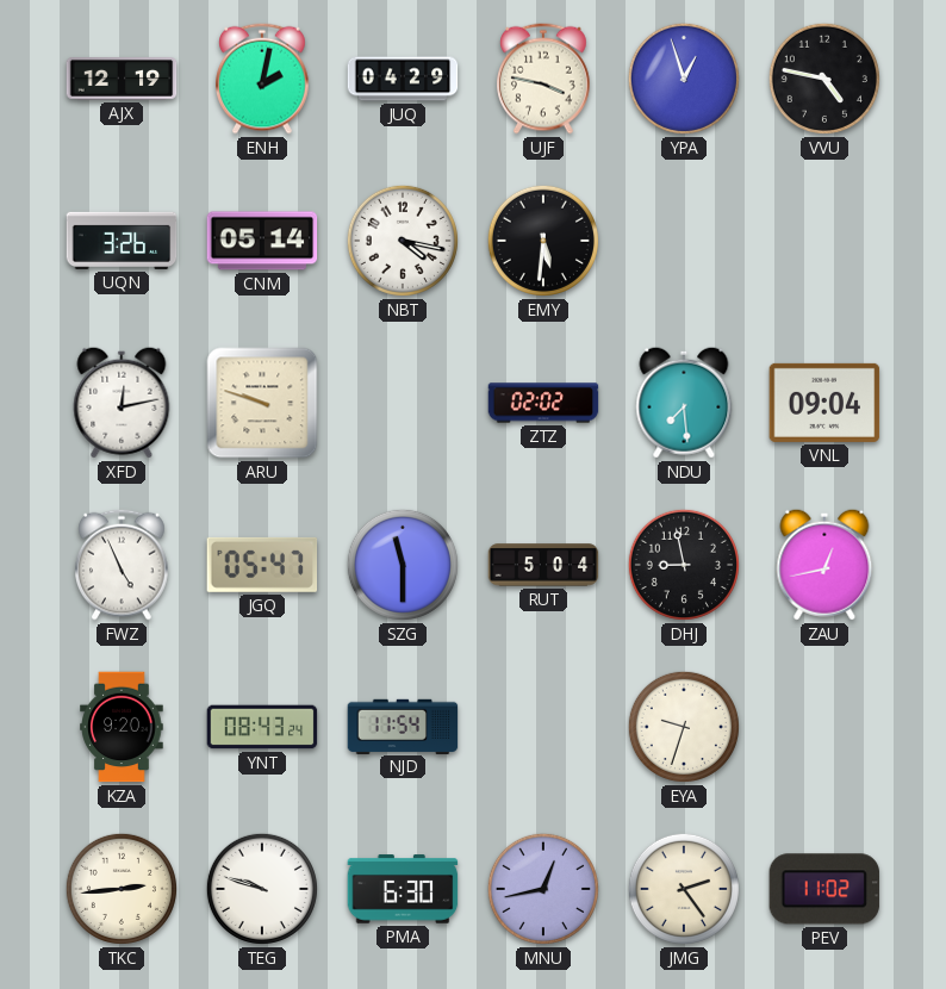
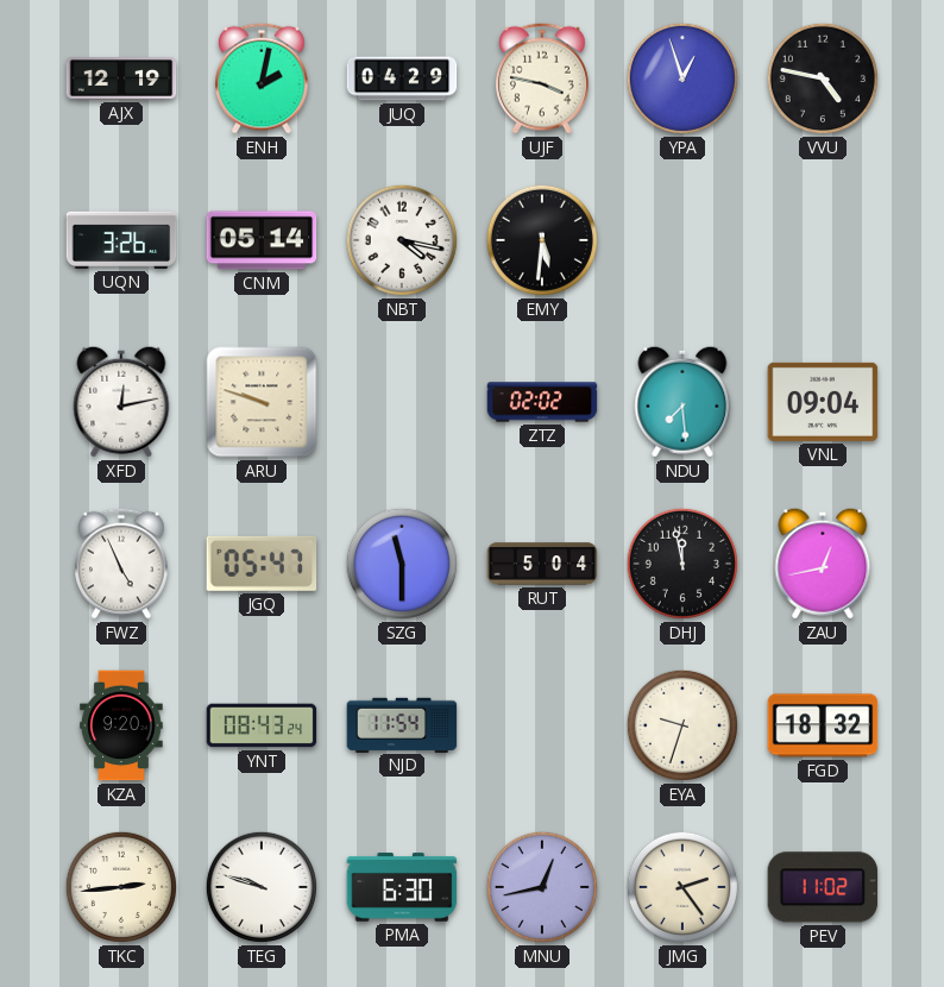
DHJ: 8:58 -> 11:58 (682, 564)
FGD: none -> 18:32 (823, 725)
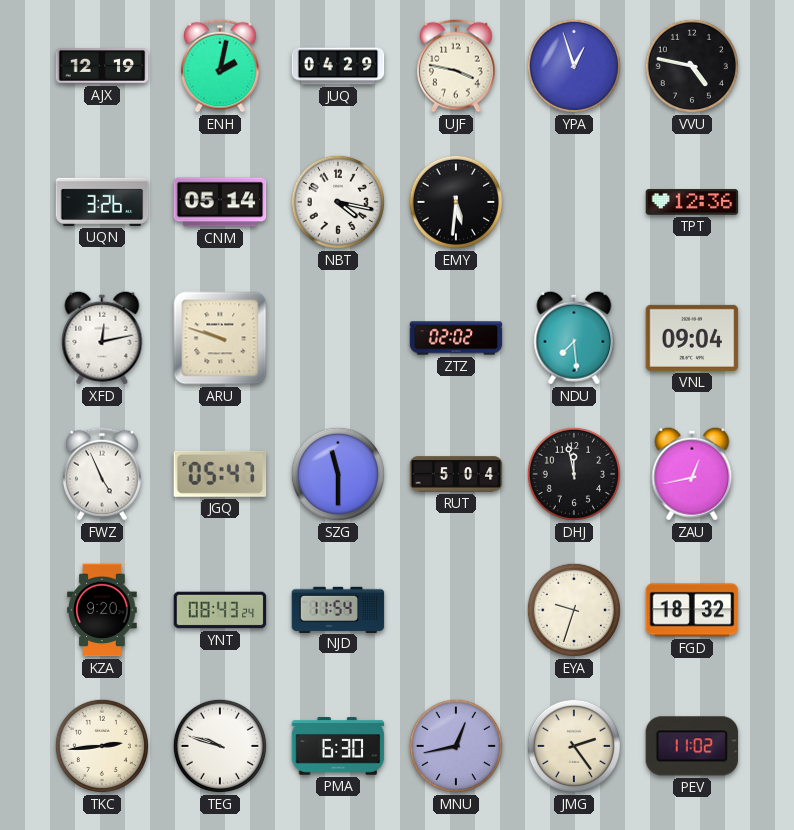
TPT: none -> 12:36 (692, 202)
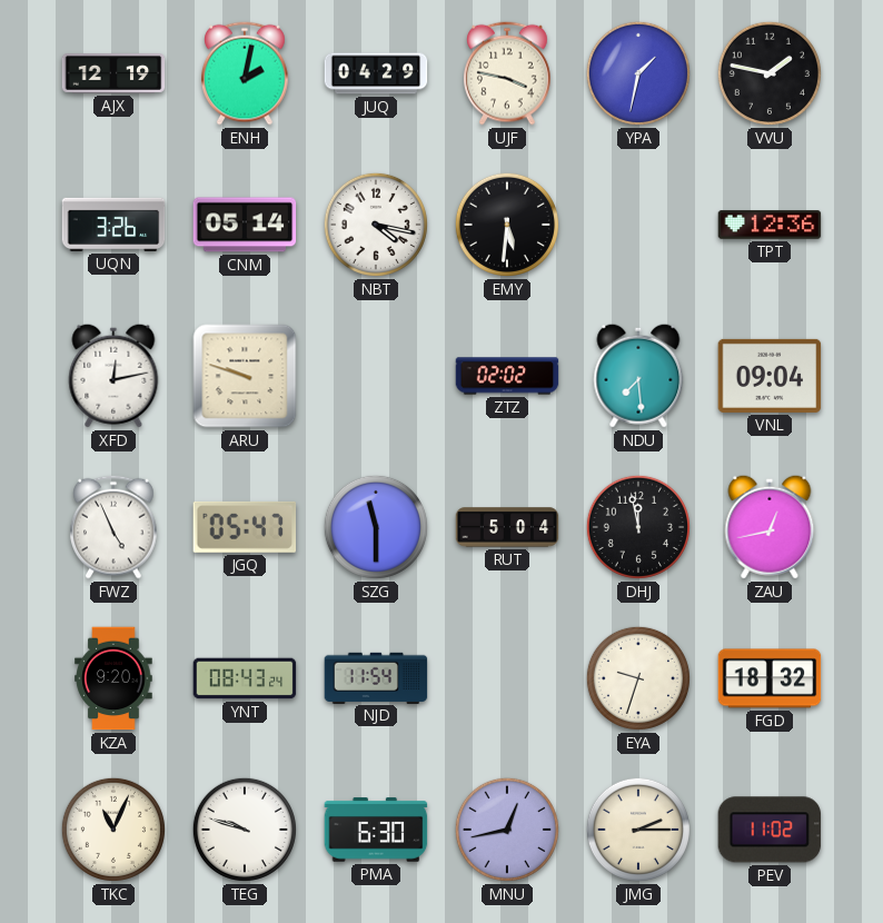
YPA: 12:57 -> 1:32 (638, 73)
VVU: 4:47 -> 1:47 (770, 73)
TKC: 2:44 -> 11:04 (113, 830)
JMG: 2:24 -> 2:15 (638, 830)
